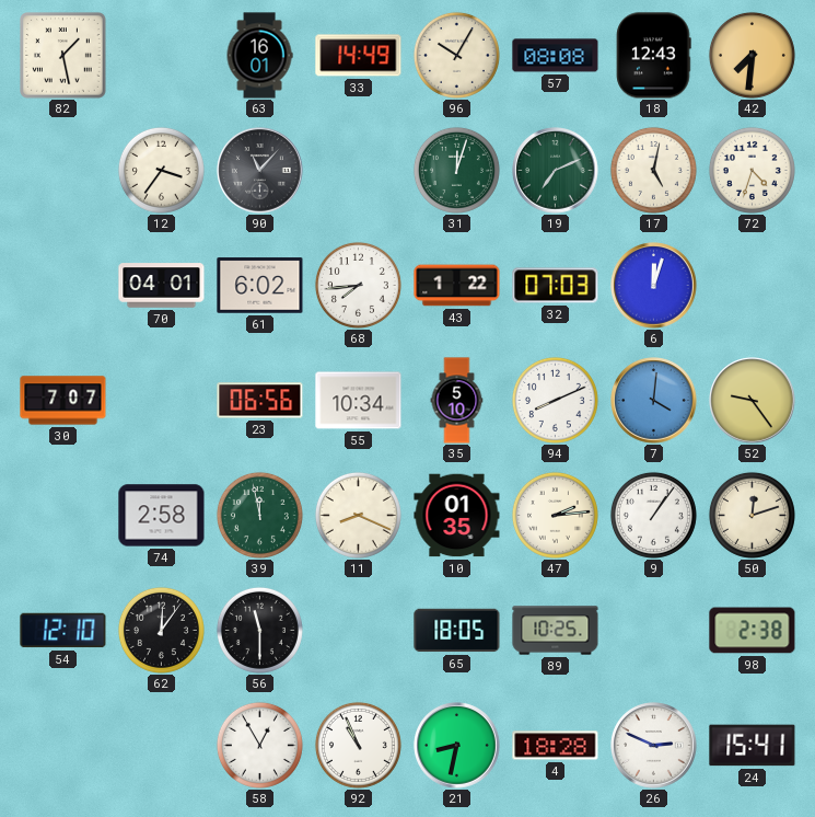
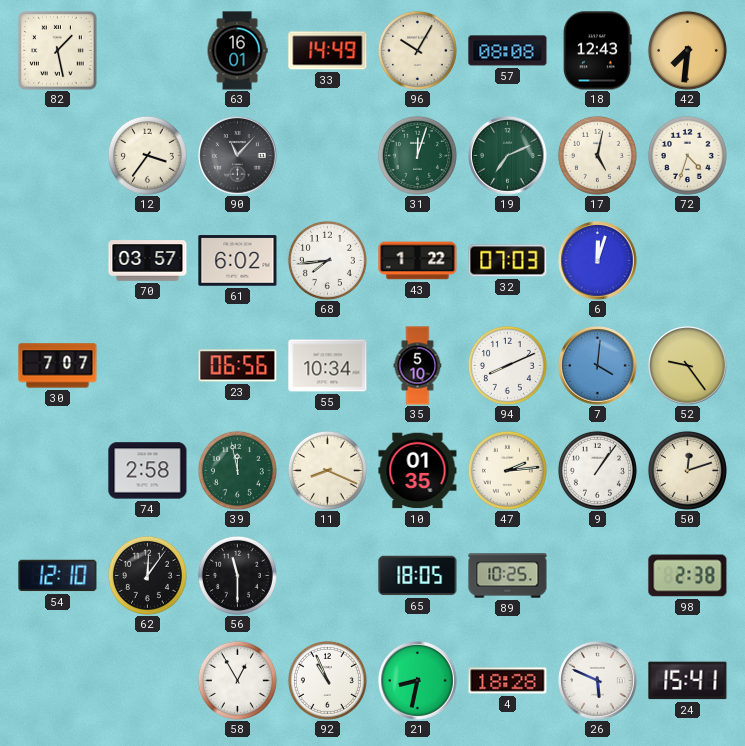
70: 04:01 -> 03:57 (148, 261)
26: 2:49 -> 5:49 (598, 681)
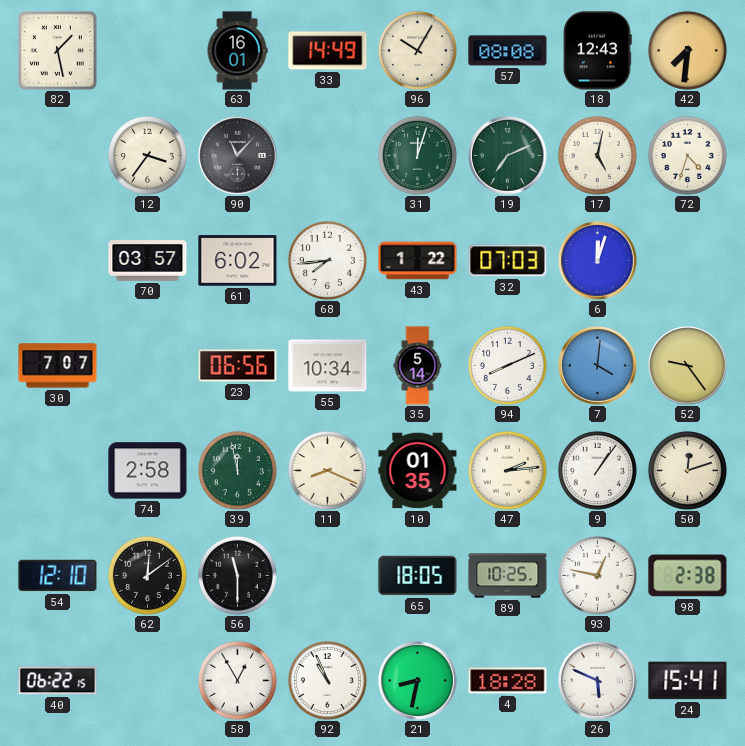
35: 5:10 -> 5:14 (418, 366)
62: 12:06 -> 12:09 (147, 575)
93: none -> 12:47 (597, 575)
40: none -> 06:22 (58, 681)
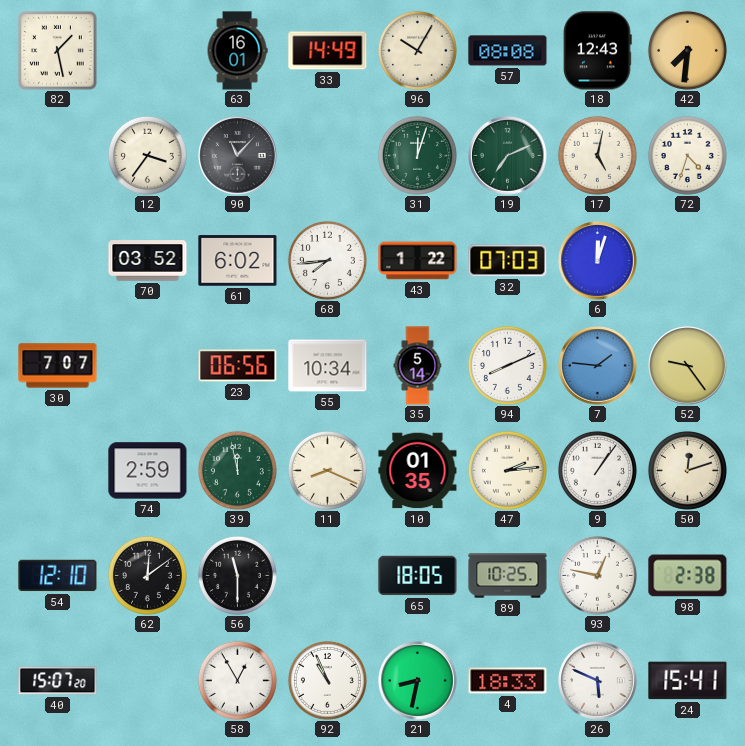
70: 03:57 -> 03:52 (148, 261)
7: 4:01 -> 1:46 (598, 366)
74: 2:58 -> 2:59 (148, 471)
40: 06:22 -> 15:07 (58, 681)
4: 18:28 -> 18:33 (508, 681)
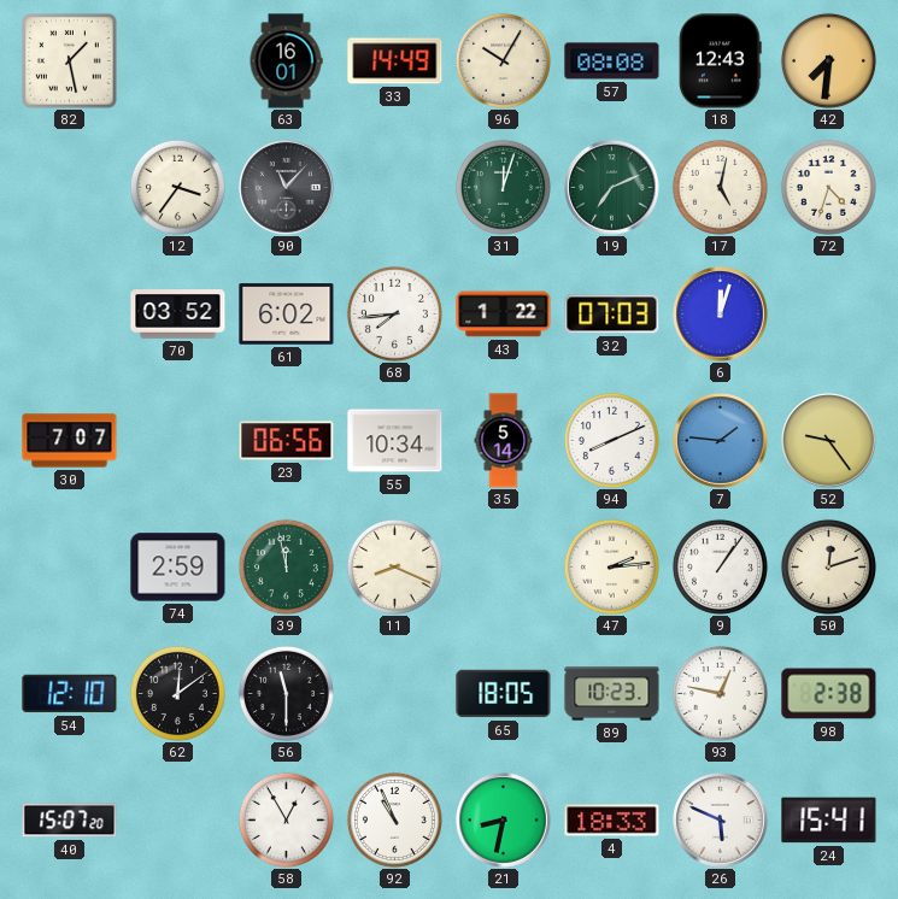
10: 01:35 -> none (418, 471)
89: 10:25 -> 10:23 (612, 694)
